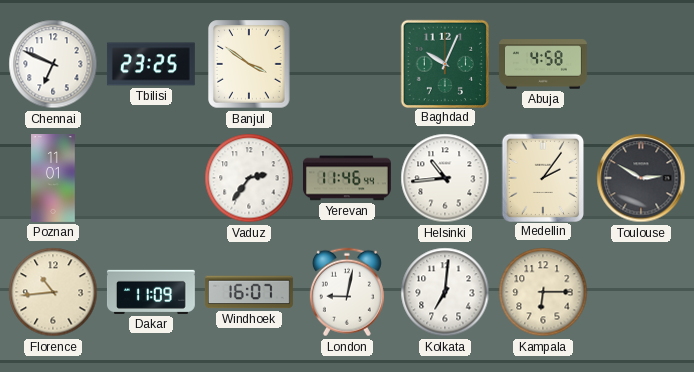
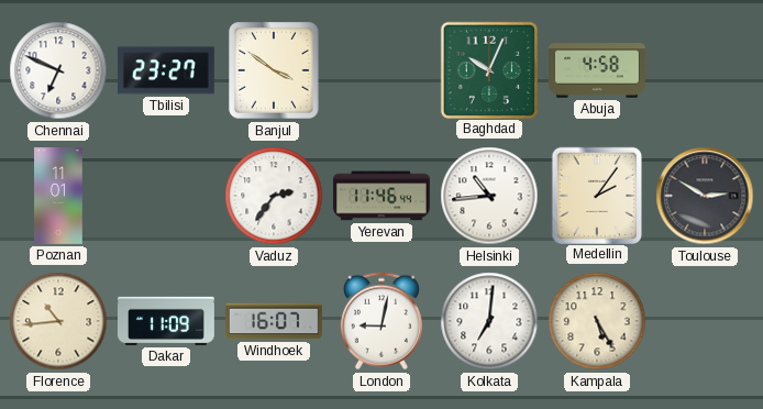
Tbilisi: 23:25 -> 23:27 (166, 70)
Kampala: 6:15 -> 5:25 (597, 321)
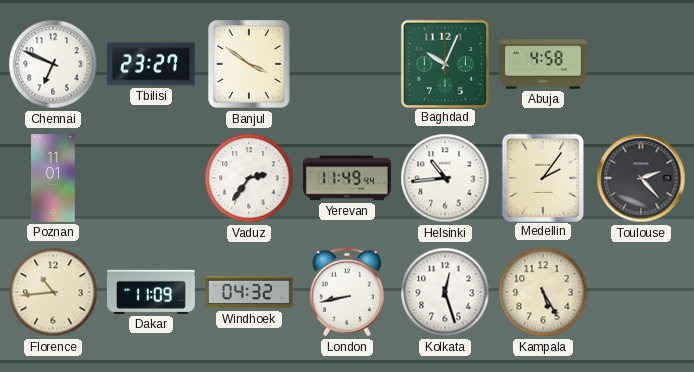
Yerevan: 11:46 -> 11:49 (347, 178)
Toulouse: 2:50 -> 2:23 (641, 178)
Windhoek: 16:07 -> 04:32 (249, 292)
London: 9:02 -> 8:43 (347, 292)
Kolkata: 7:01 -> 12:27 (445, 292)
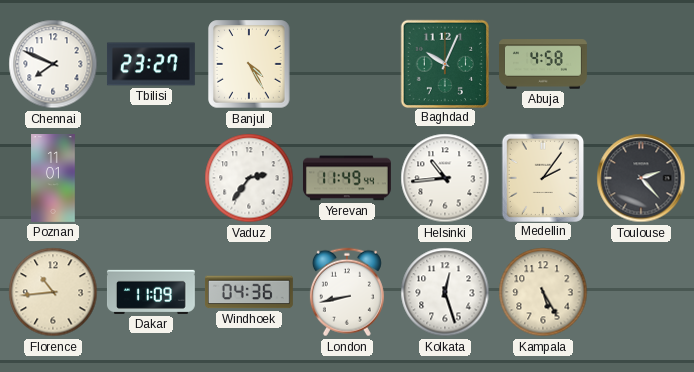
Chennai: 6:49 -> 7:49 (53, 64)
Banjul: 3:51 -> 4:25 (249, 64)
Windhoek: 04:32 -> 04:36 (249, 292)
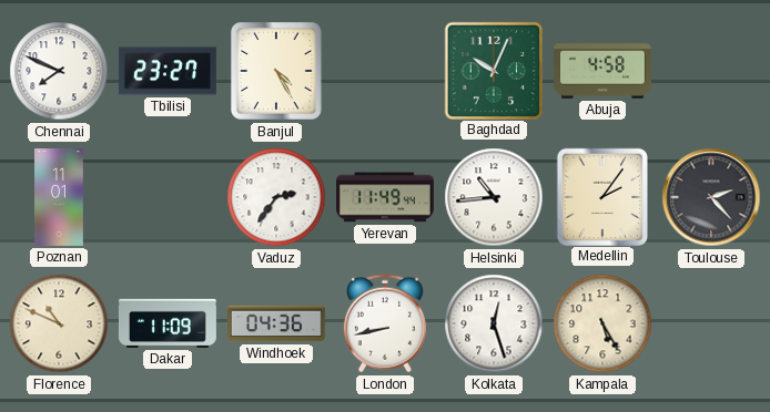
Florence: 10:44 -> 10:49 (59, 323)
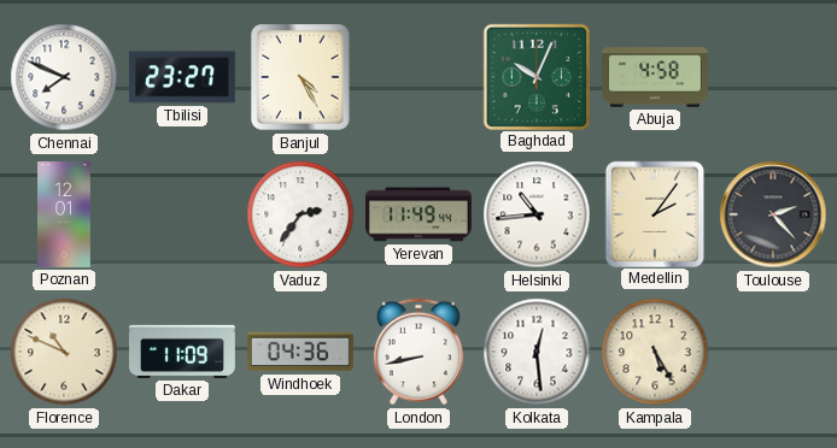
Poznan: 11:01 -> 12:01 (64, 216)
Kolkata: 12:27 -> 12:29 (537, 352)
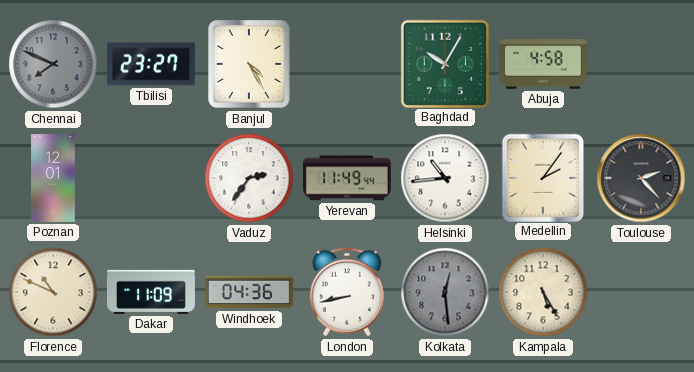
Chennai dial: white -> grey (53, 64)
Baghdad: 10:04 -> 10:05 (444, 63)
Kolkata dial: white -> grey (445, 292)
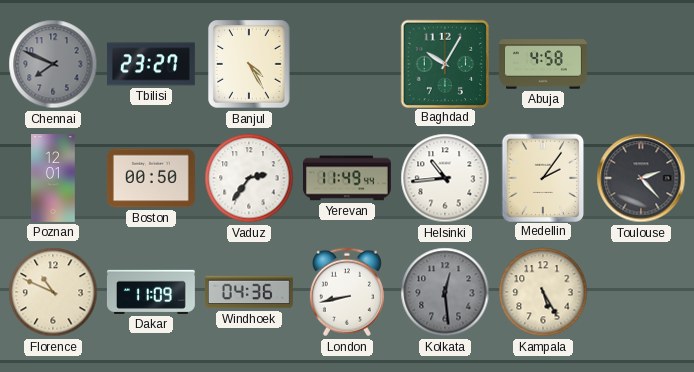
Boston: none -> 00:50 (151, 178)
